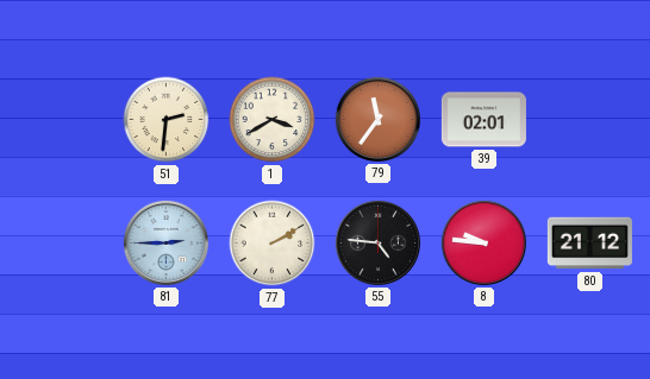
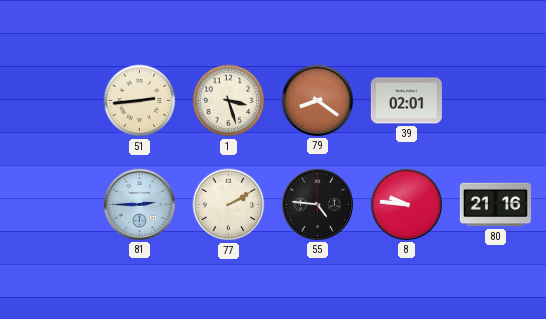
51: 2:31 -> 2:44 (140, 101)
1: 3:40 -> 3:27 (229, 101)
79: 11:36 -> 8:21 (317, 100)
80: 21:12 -> 21:16 (495, 205)
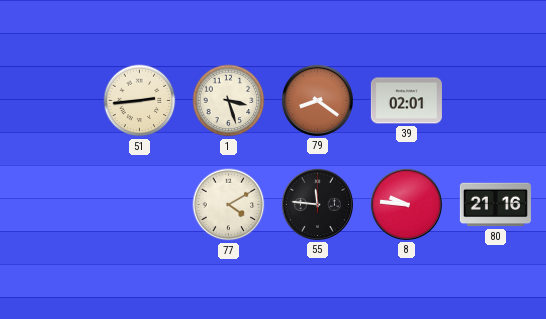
81: 2:45 -> none (139, 204)
77: 2:10 -> 4:10 (229, 205)
55: 4:46 -> 11:46 (317, 204)
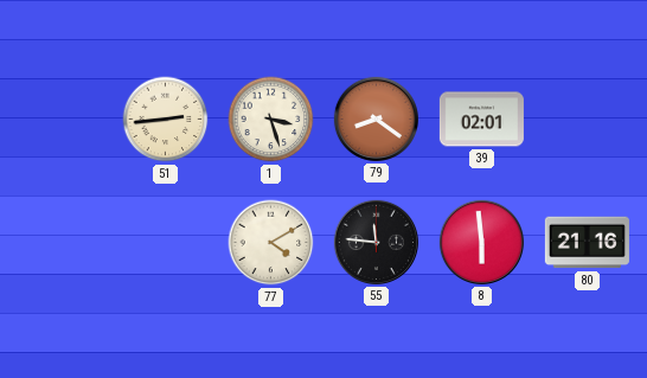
8: 9:46 -> 5:59 (481, 242)
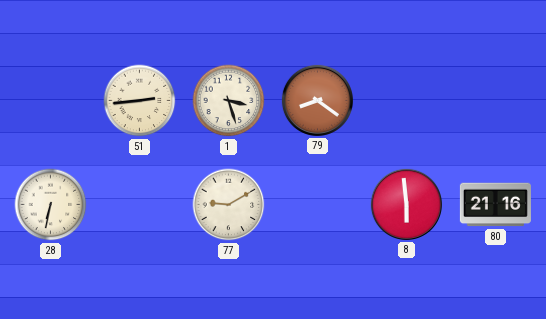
39: 02:01 -> none (481, 120)
28: none -> 6:32 (51, 205)
77: 4:10 -> 9:10 (229, 205)
55: 11:46 -> none (376, 242)
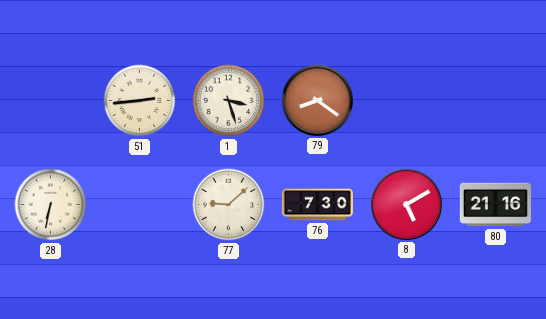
77: 9:10 -> 9:08 (229, 205)
76: none -> 7:30 (317, 205)
8: 5:59 -> 5:10 (406, 204)
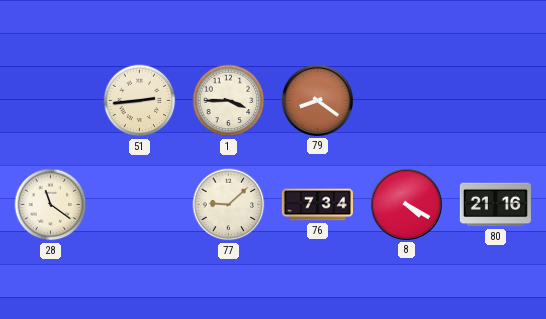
1: 3:27 -> 3:45 (229, 101)
28: 6:32 -> 11:21 (51, 205)
76: 7:30 -> 7:34 (317, 205)
8: 5:10 -> 4:20 (406, 204)
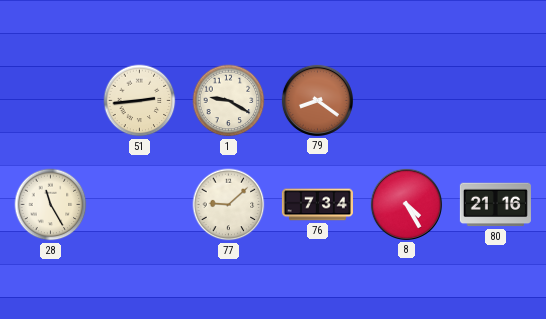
1: 3:45 -> 9:20 (229, 101)
28: 11:21 -> 11:25 (51, 205)
8: 4:20 -> 4:25 (406, 204)
